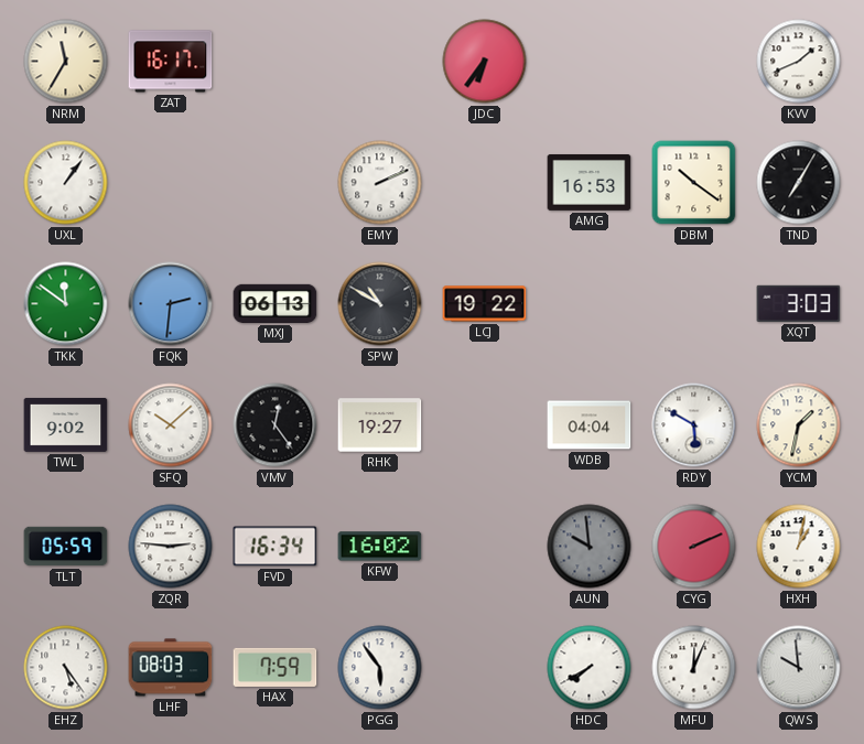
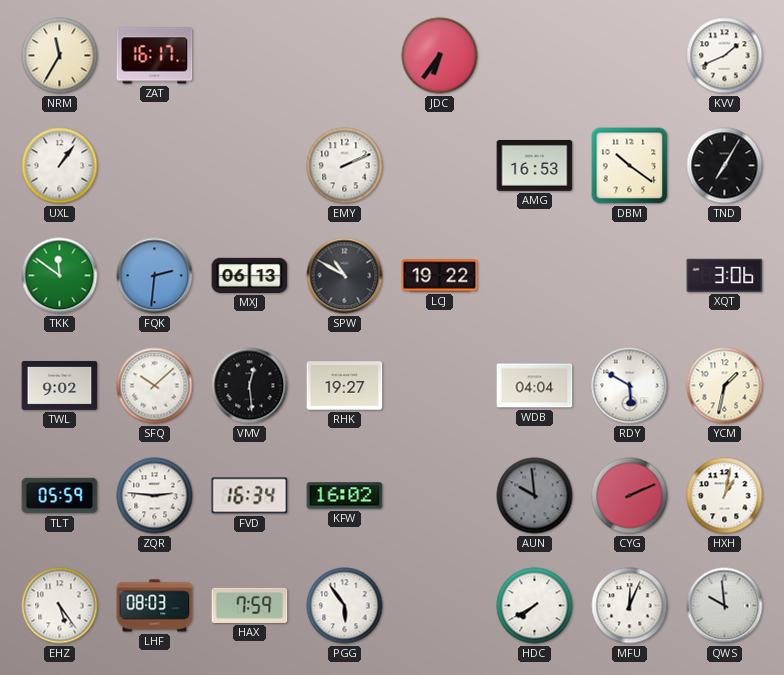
XQT: 3:03 -> 3:06 (725, 275)
VMV: 12:24 -> 12:29 (250, 386)
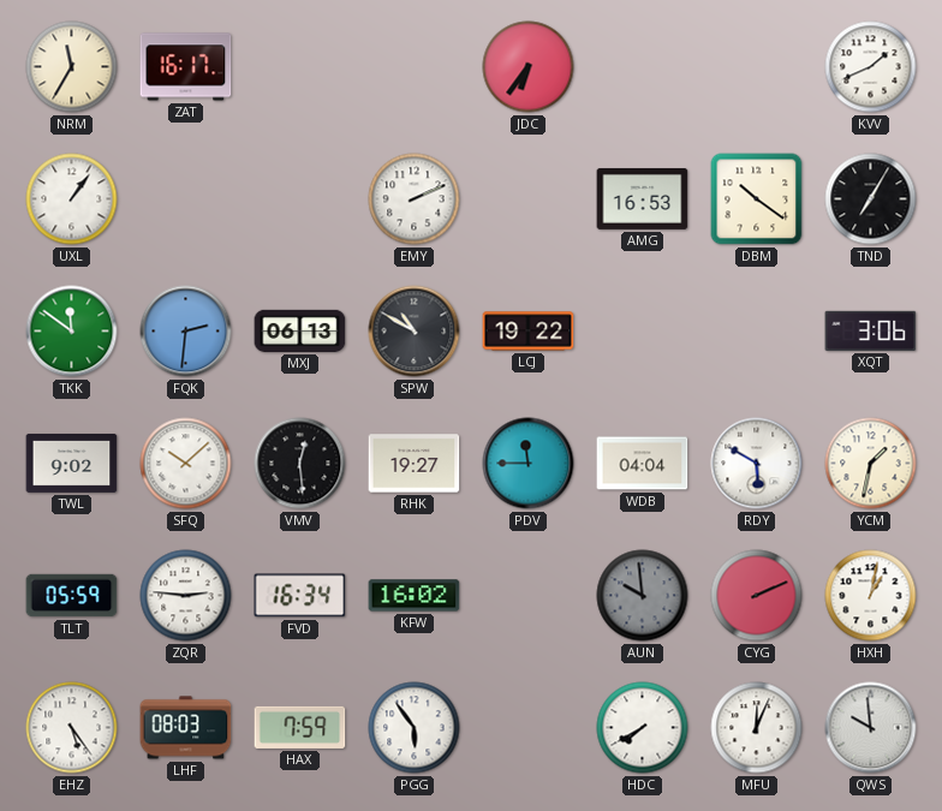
PDV: none -> 11:45 (529, 464)
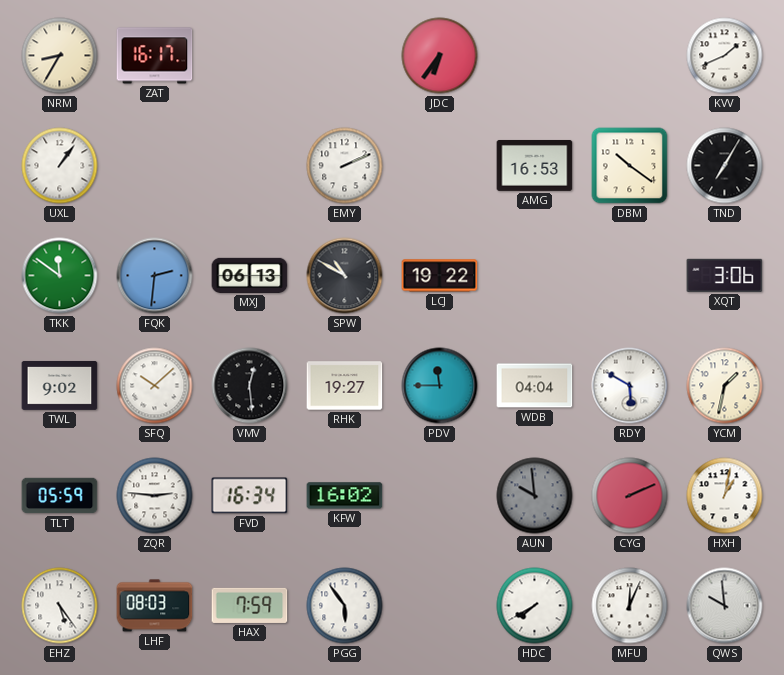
NRM: 11:35 -> 8:35 (60, 56)
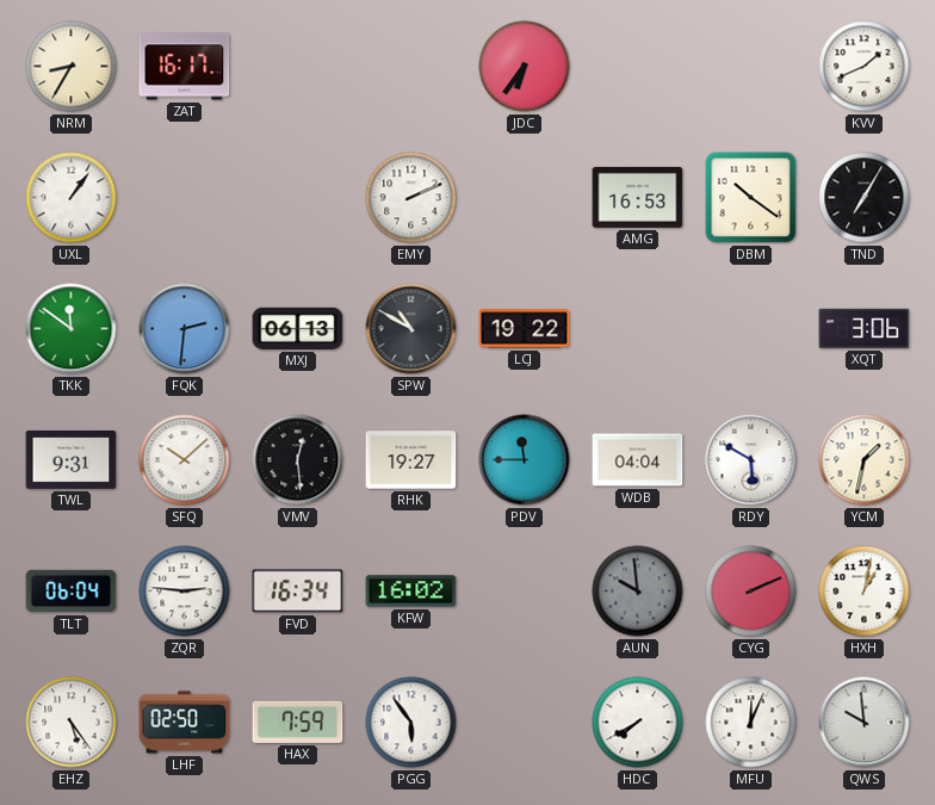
TWL: 9:02 -> 9:31 (72, 459)
TLT: 05:59 -> 06:04 (72, 592)
LHF: 08:03 -> 02:50 (185, 723)
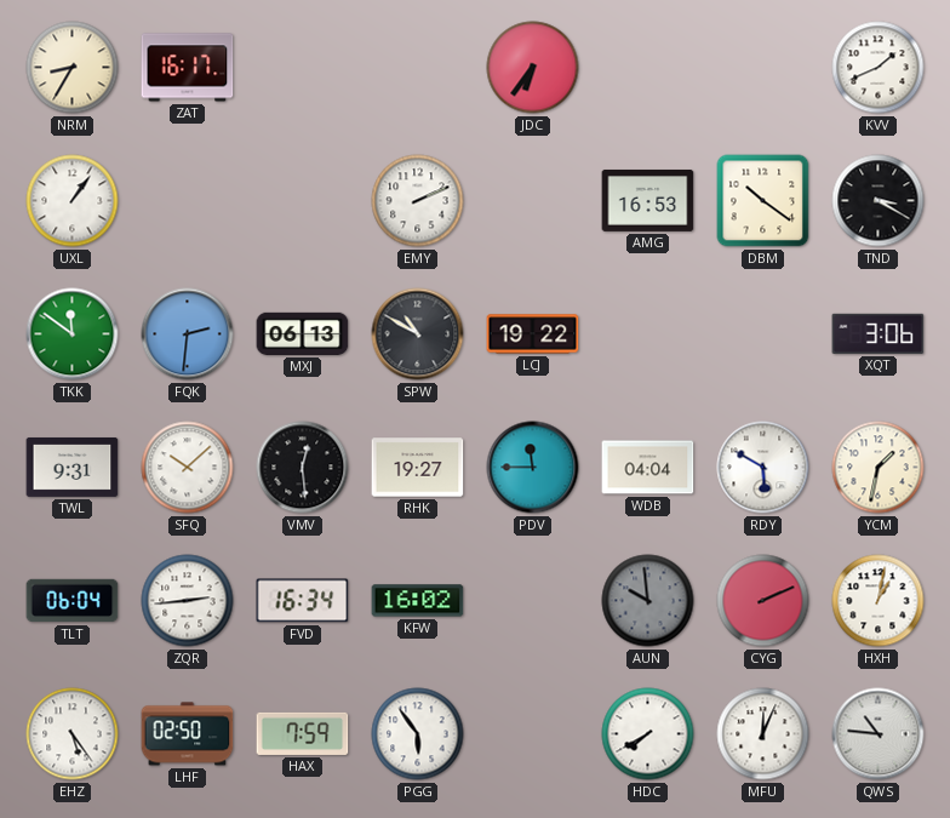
TND: 7:05 -> 3:20 (879, 201)
ZQR: 2:46 -> 2:44 (188, 601)
QWS: 9:59 -> 10:46 (879, 734)
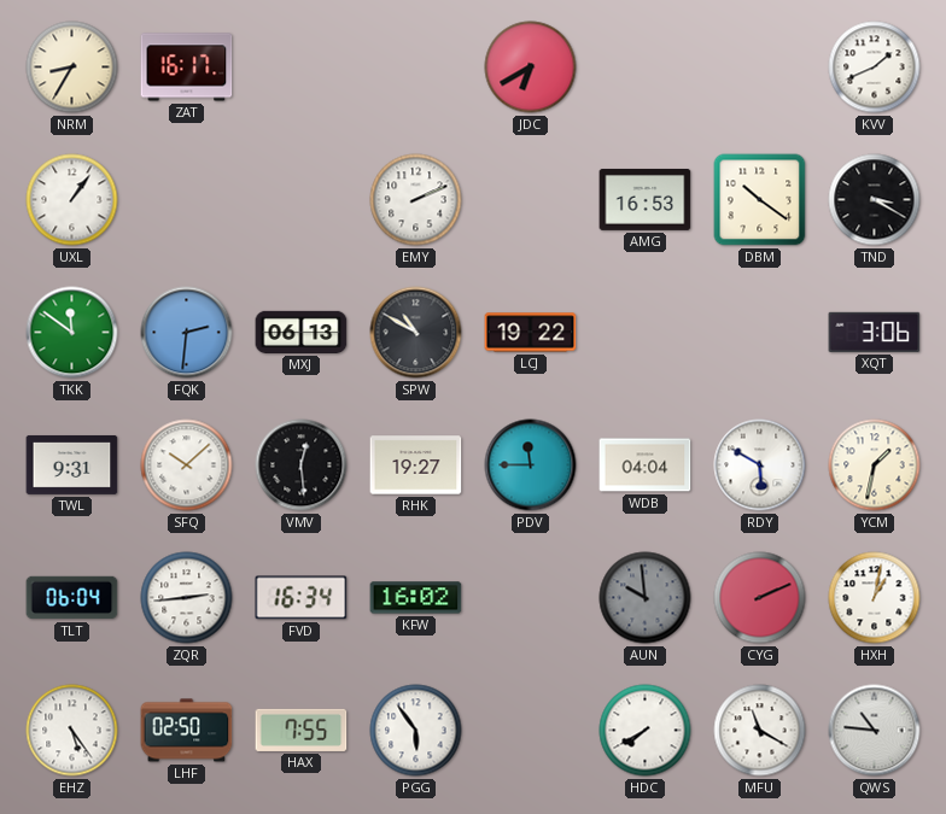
JDC: 6:36 -> 6:40 (531, 68)
HAX: 7:59 -> 7:55 (302, 730)
MFU: 12:04 -> 11:20 (760, 731)
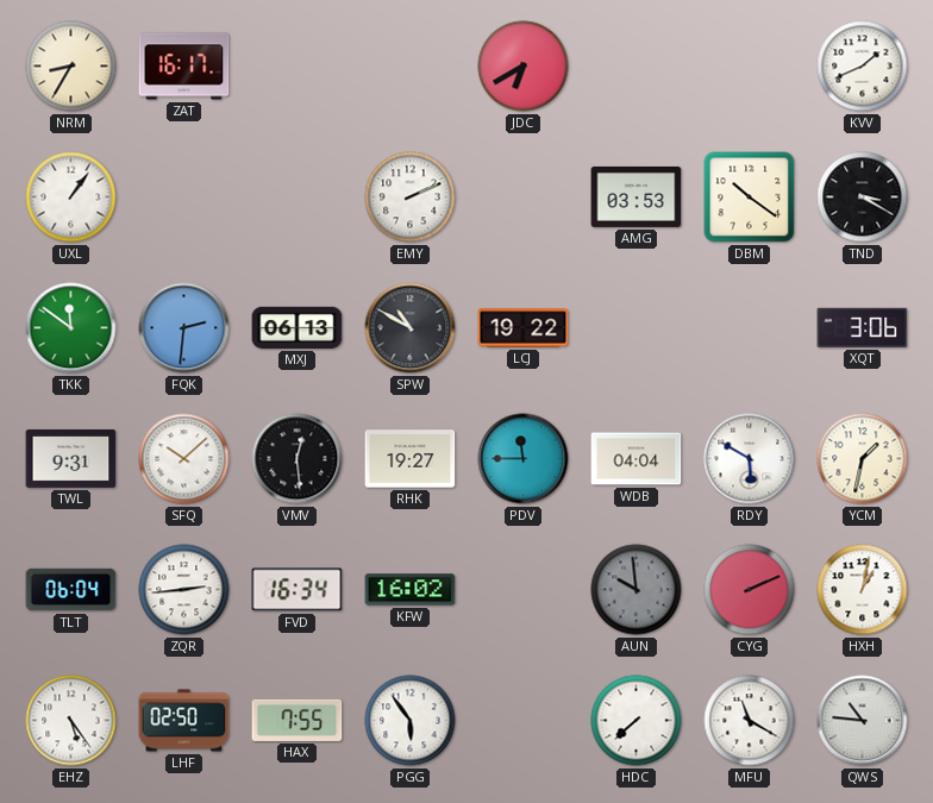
AMG: 16:53 -> 03:53 (637, 196)
HDC: 7:40 -> 7:38 (637, 721)
